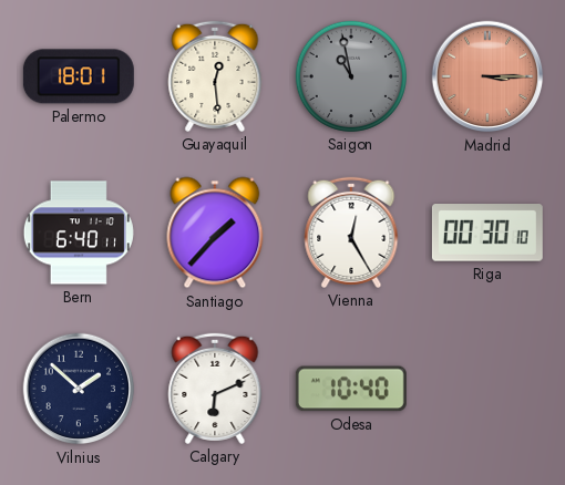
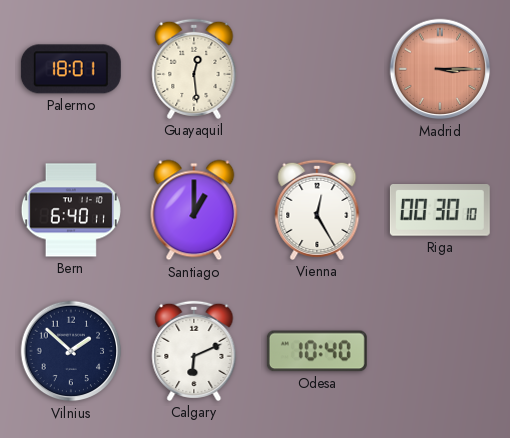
Saigon: 10:58 -> none (351, 76)
Santiago: 1:37 -> 1:00 (194, 210)
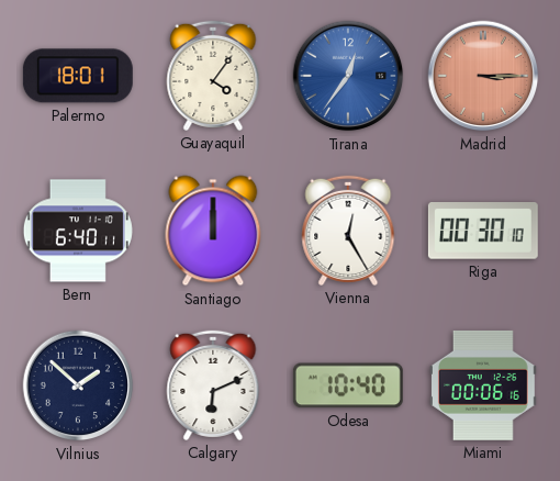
Guayaquil: 12:29 -> 4:06 (213, 76)
Tirana: none -> 12:36 (348, 76)
Santiago: 1:00 -> 12:00 (213, 231)
Miami: none -> 00:06 (483, 385)
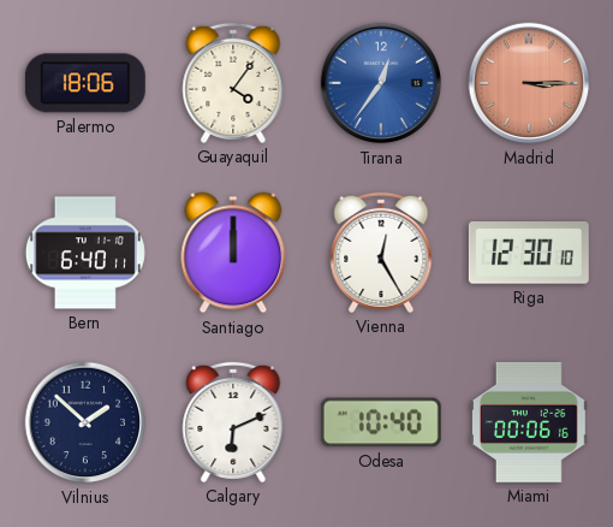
Palermo: 18:01 -> 18:06 (85, 83)
Riga: 00:30 -> 12:30 (529, 254)
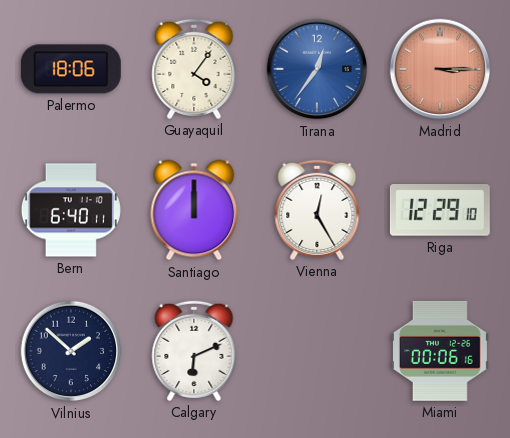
Riga: 12:30 -> 12:29 (440, 211)
Odesa: 10:40 -> none (381, 422)
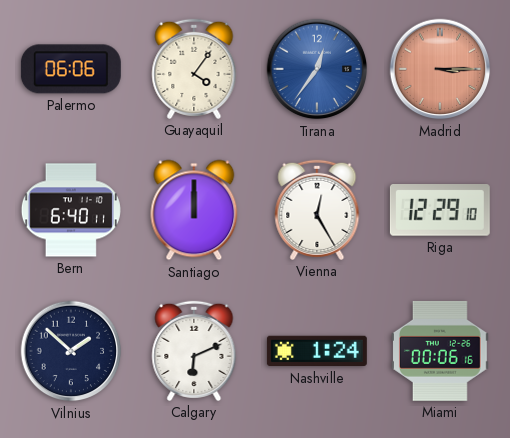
Palermo: 18:06 -> 06:06 (71, 69)
Nashville: none -> 1:24 (317, 351)
